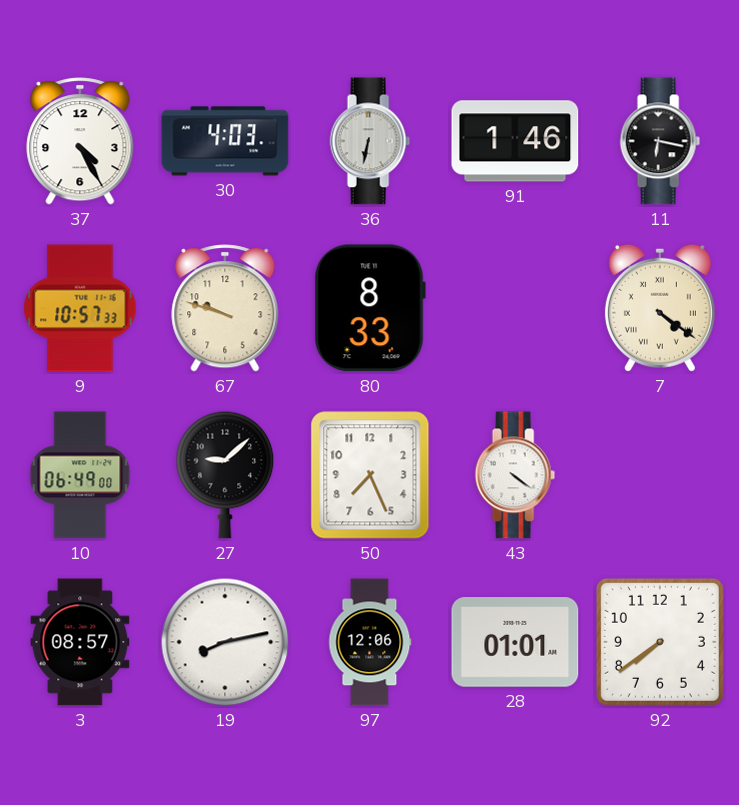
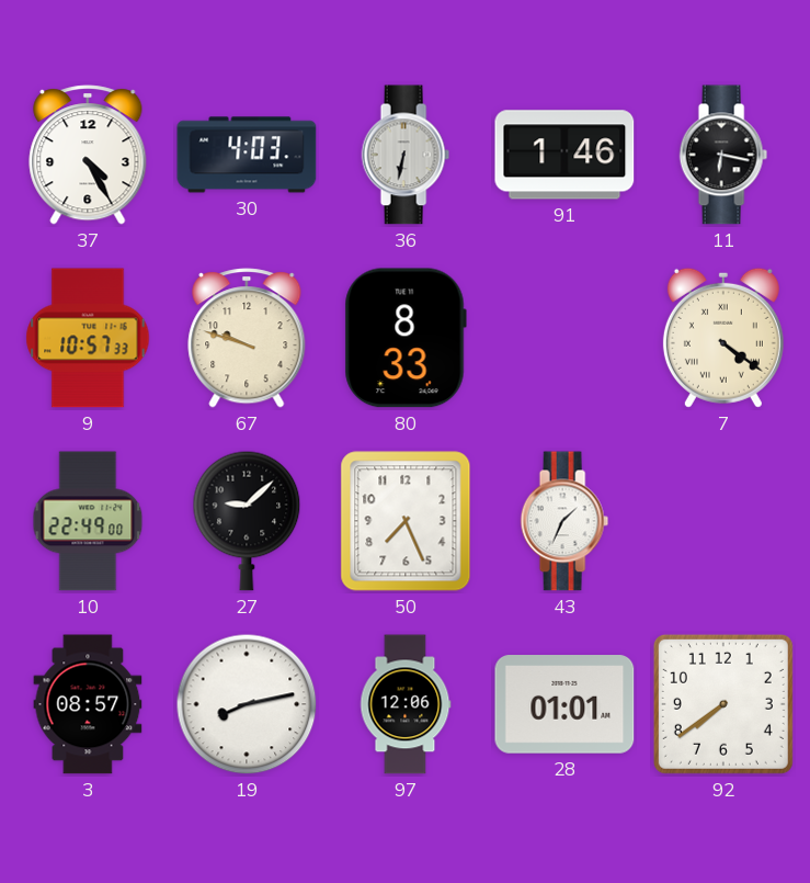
10: 06:49 -> 22:49 (88, 521)
43: 4:21 -> 1:34 (564, 521)
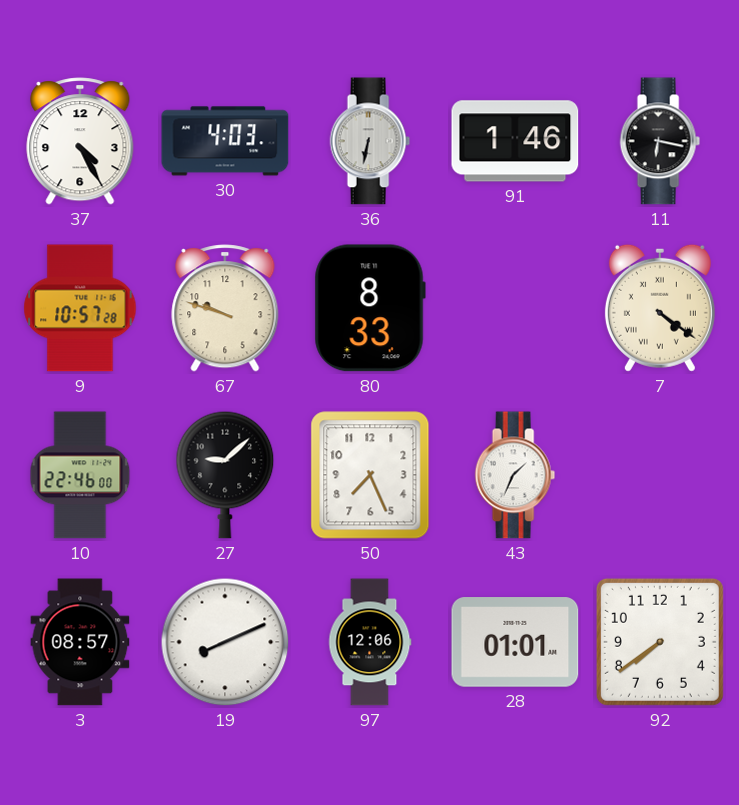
9: 10:57:33 -> 10:57:28 (80, 308)
10: 22:49 -> 22:46 (80, 475)
19: 8:13 -> 8:11 (225, 642)
